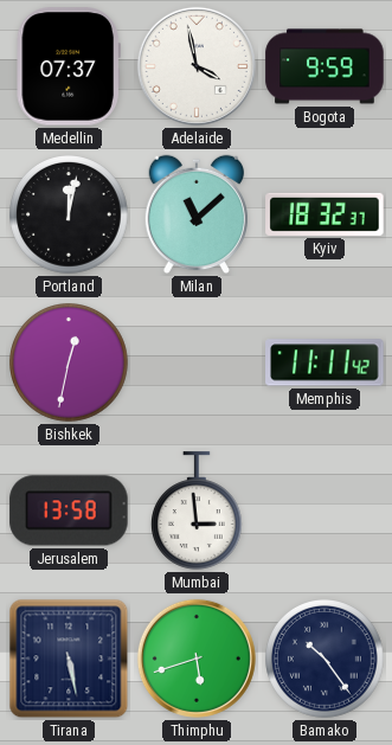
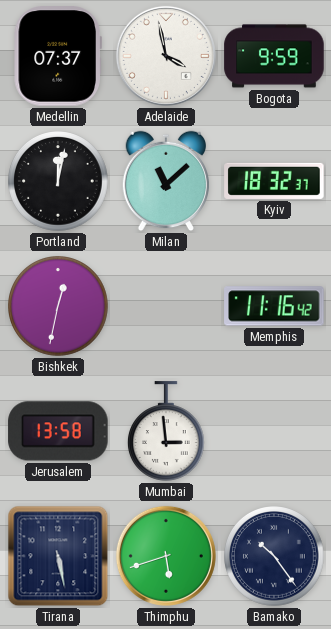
Memphis: 11:11 -> 11:16 (274, 306)
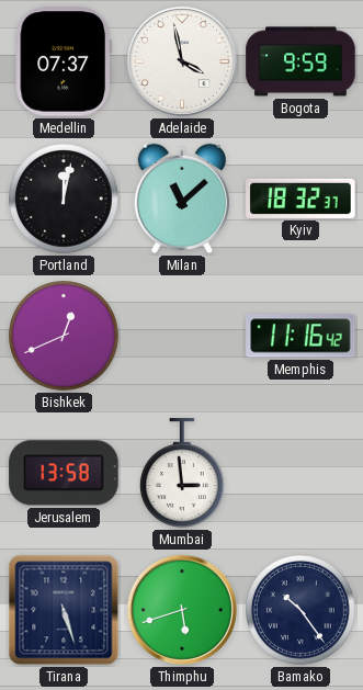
Bishkek: 12:32 -> 12:41 (65, 337)
Tirana: 5:28 -> 5:27 (64, 610)
